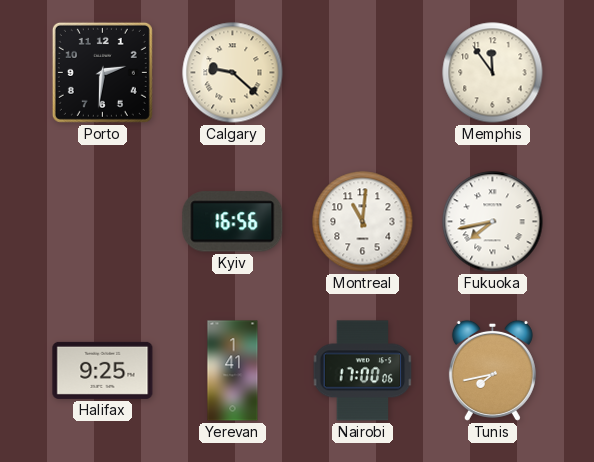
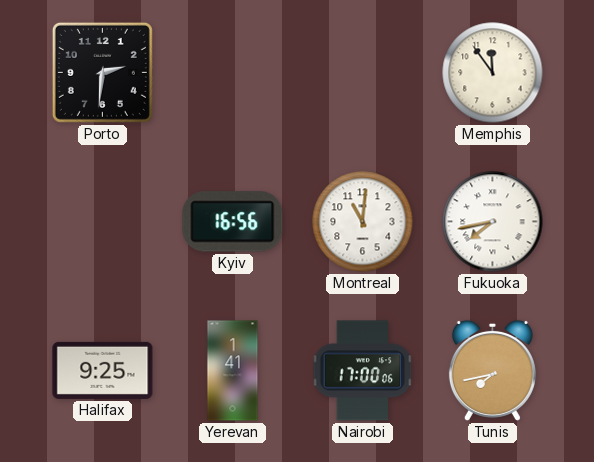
Calgary: 9:22 -> none (233, 73)
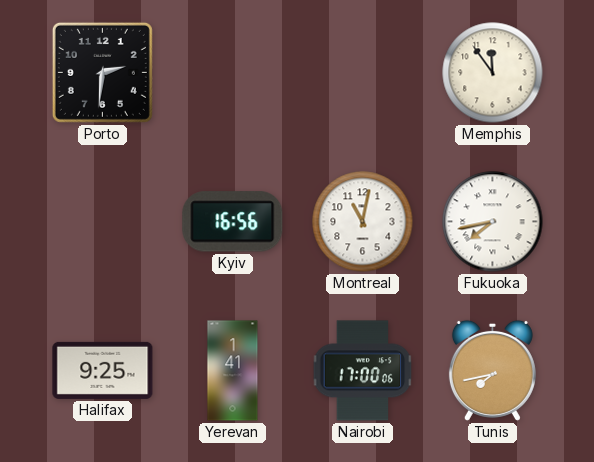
Montreal: 11:01 -> 11:02 (363, 222)
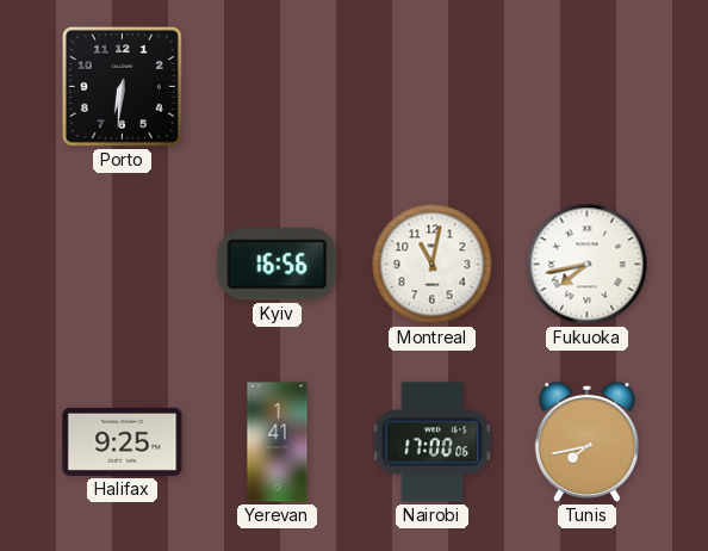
Porto: 2:31 -> 6:31 (122, 86)
Memphis: 11:54 -> none (493, 73)
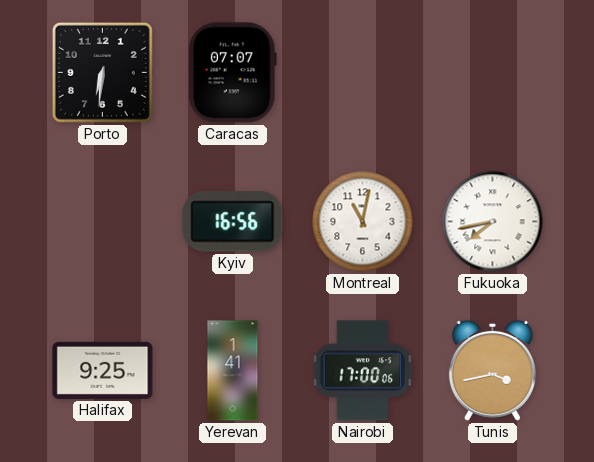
Caracas: none -> 07:07 (232, 73)
Tunis: 7:43 -> 3:43 (492, 370)
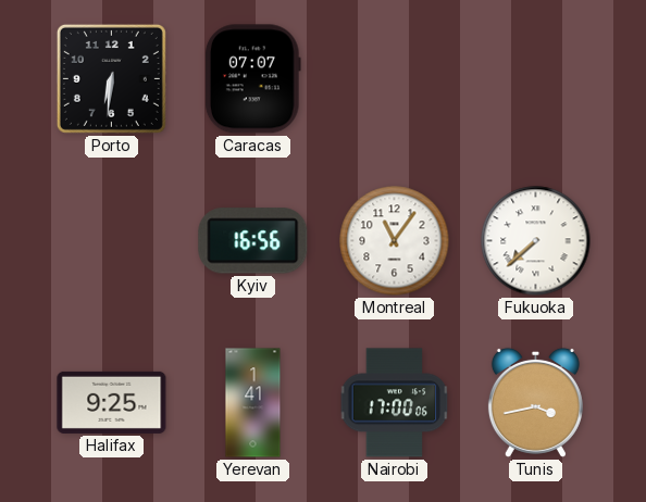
Montreal: 11:02 -> 11:06 (395, 241)
Fukuoka: 7:43 -> 7:38 (536, 241)
